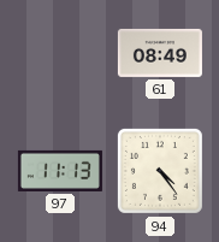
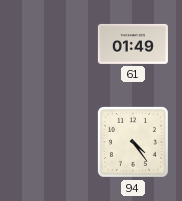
61: 08:49 -> 01:49 (133, 44)
97: 11:13 -> none (60, 171)
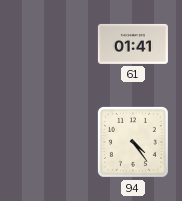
61: 01:49 -> 01:41 (133, 44)
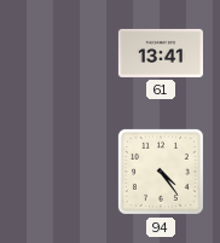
61: 01:41 -> 13:41 (161, 53)
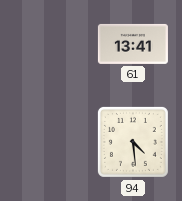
94: 4:24 -> 4:29 (133, 142)
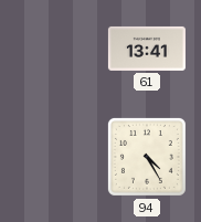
94: 4:29 -> 4:25 (147, 157)
